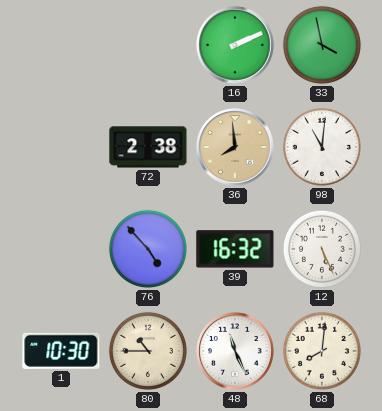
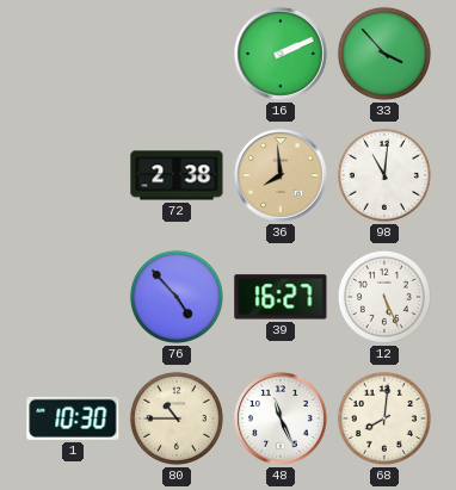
33: 3:58 -> 3:53 (384, 54)
39: 16:32 -> 16:27 (281, 297)
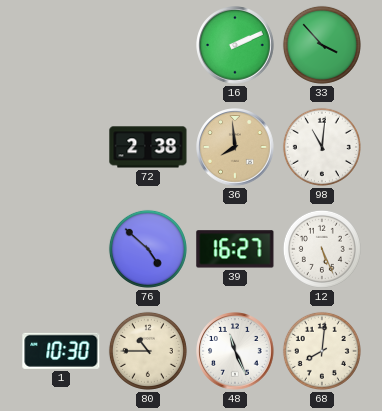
76: 4:53 -> 4:52 (148, 249)
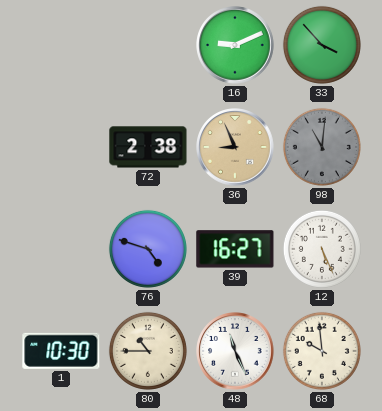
16: 2:11 -> 9:11 (235, 45)
36: 7:59 -> 8:56 (235, 147)
98 dial: white -> grey (322, 147)
76: 4:52 -> 4:48 (148, 249)
68: 8:01 -> 9:59 (322, 351)
